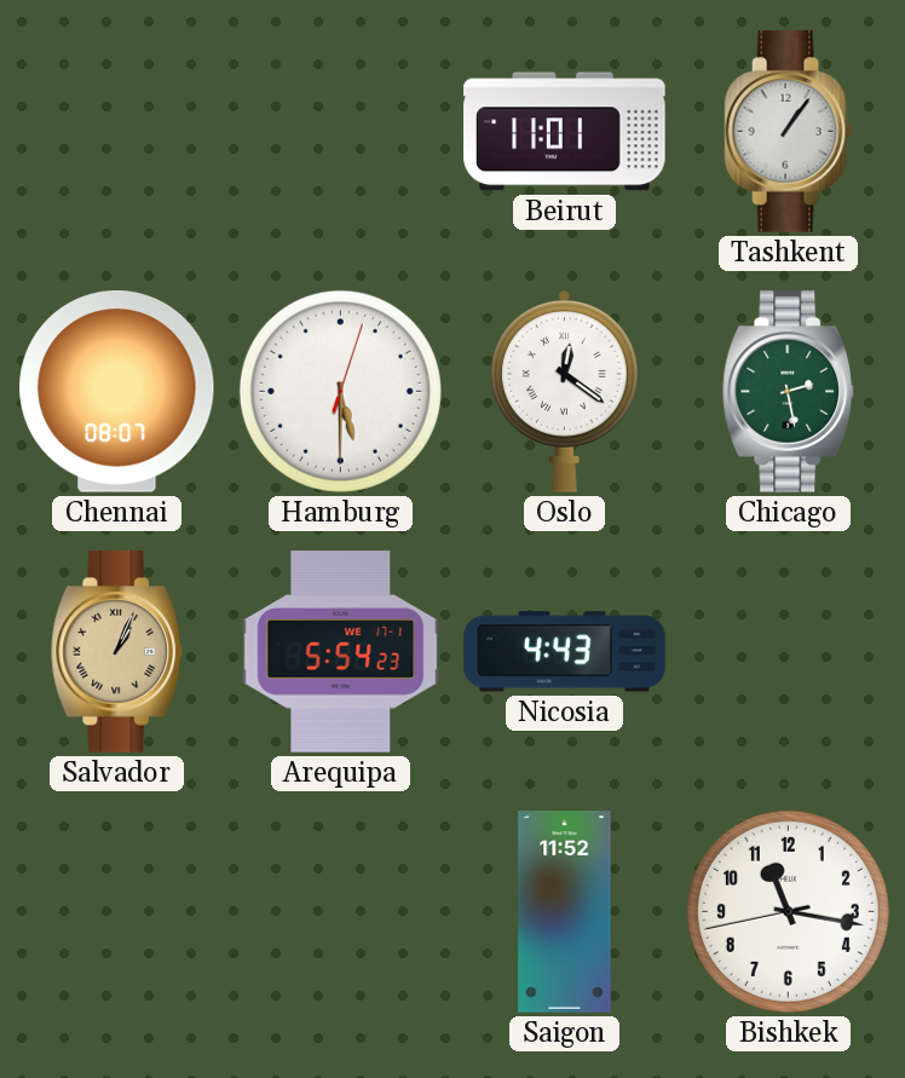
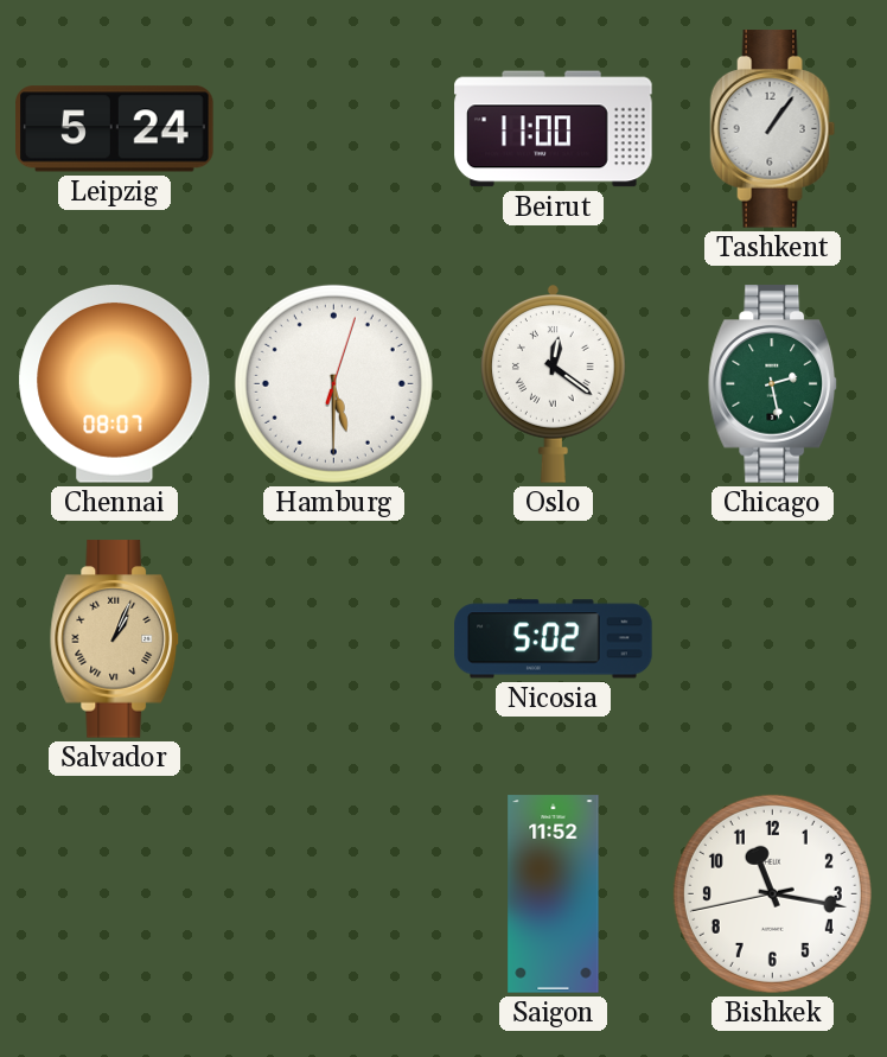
Leipzig: none -> 5:24 (115, 129)
Beirut: 11:01 -> 11:00 (554, 129)
Arequipa: 5:54 -> none (341, 652)
Nicosia: 4:43 -> 5:02 (554, 639)
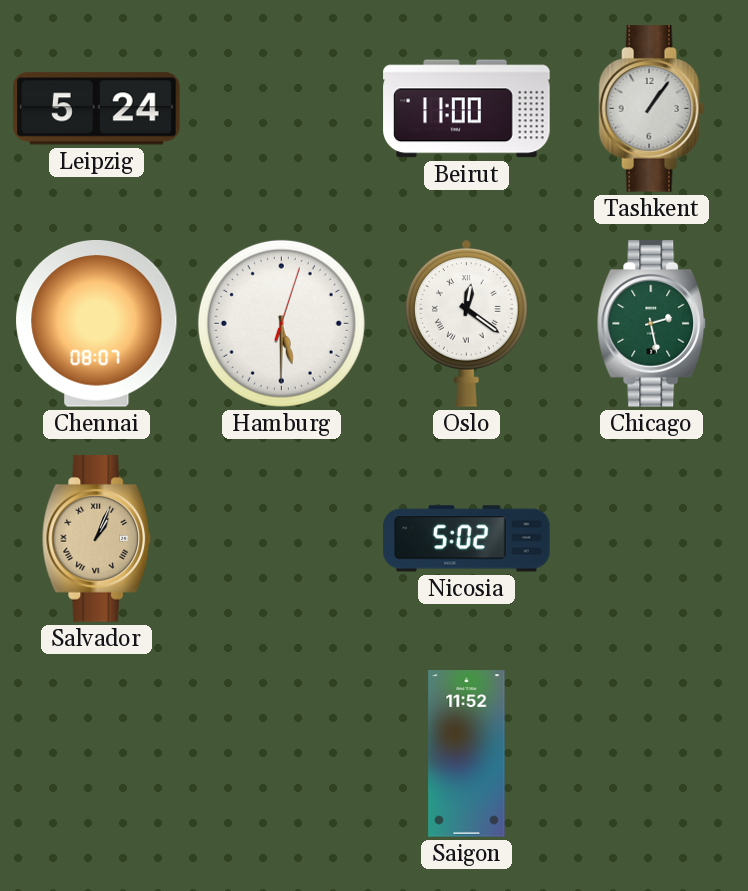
Bishkek: 11:16 -> none (772, 893)
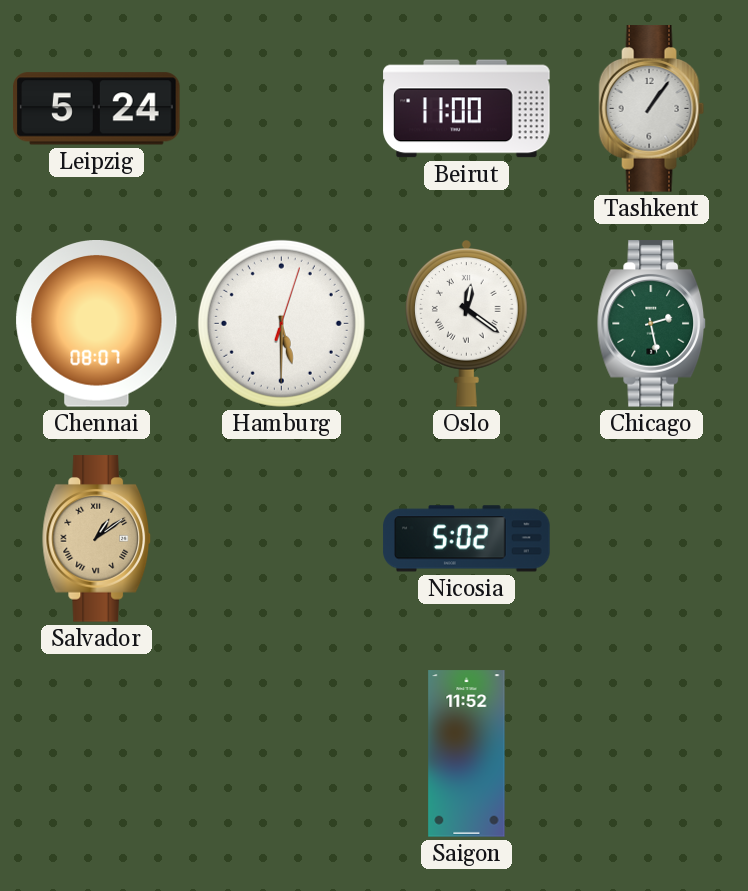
Salvador: 1:04 -> 1:09 (97, 539)
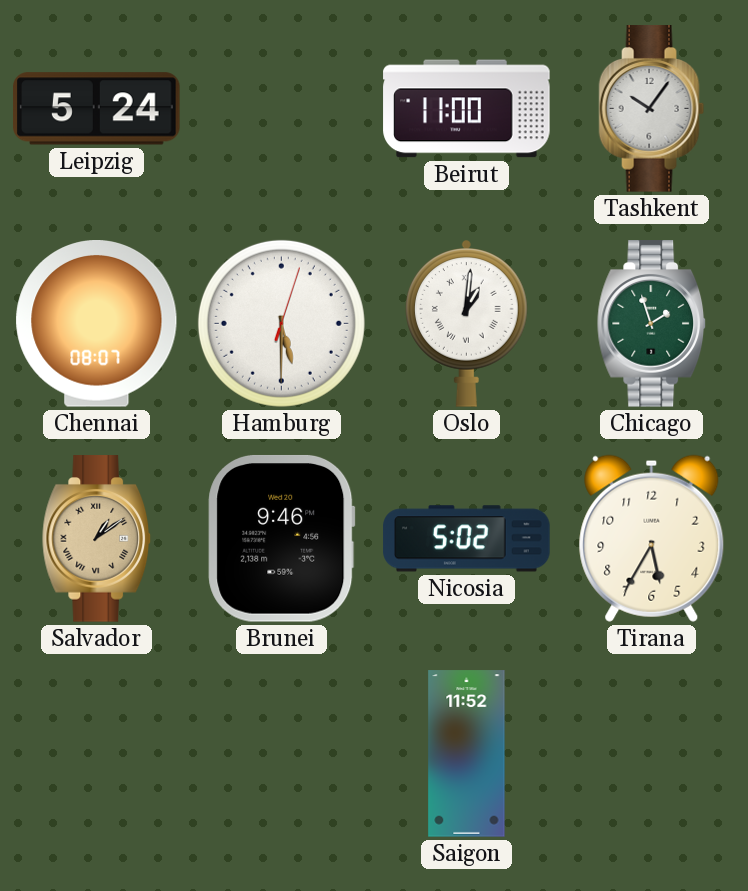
Tashkent: 1:06 -> 10:06 (652, 109)
Oslo: 12:21 -> 1:01 (467, 323)
Chicago: 2:28 -> 1:57 (652, 324)
Brunei: none -> 9:46 (282, 539)
Tirana: none -> 5:35 (652, 538)
